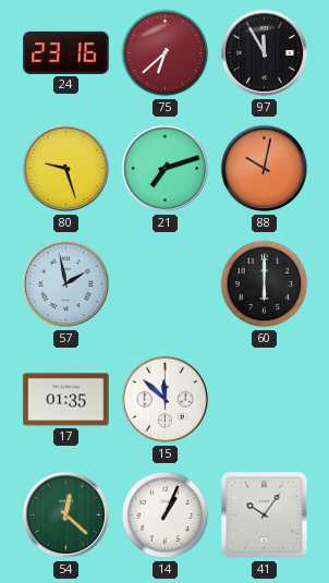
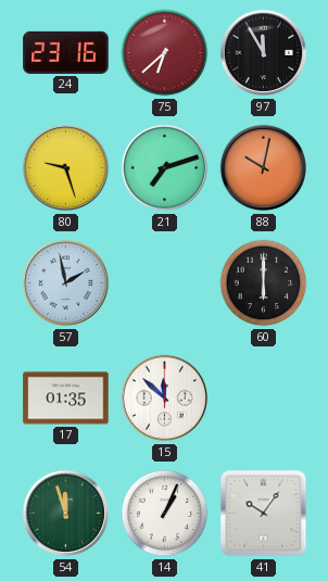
54: 12:22 -> 11:57 (66, 514)
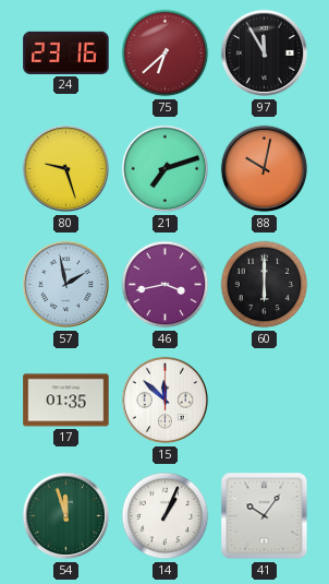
46: none -> 3:43 (166, 285)
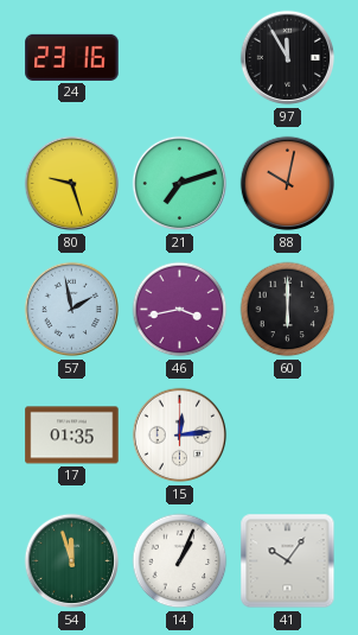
75: 6:38 -> none (166, 53)
15: 11:52 -> 12:14 (180, 436)
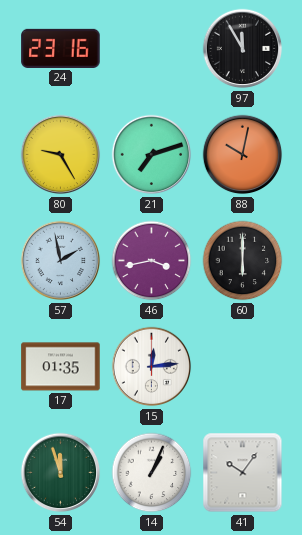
80: 9:27 -> 9:25 (61, 155)
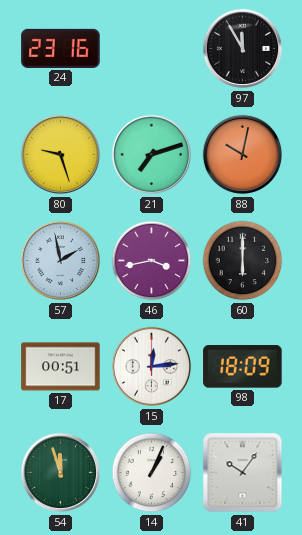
80: 9:25 -> 9:27 (61, 155)
17: 01:35 -> 00:51 (61, 367)
98: none -> 18:09 (243, 367)
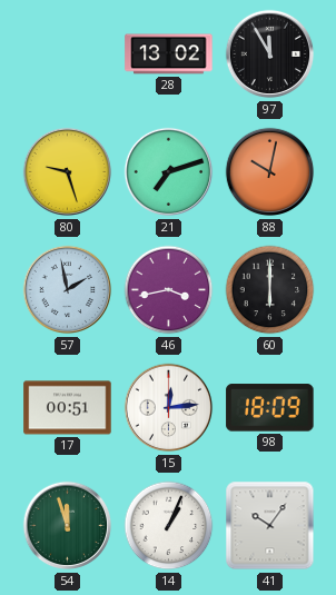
24: 23:16 -> none (61, 48)
28: none -> 13:02 (169, 54)
